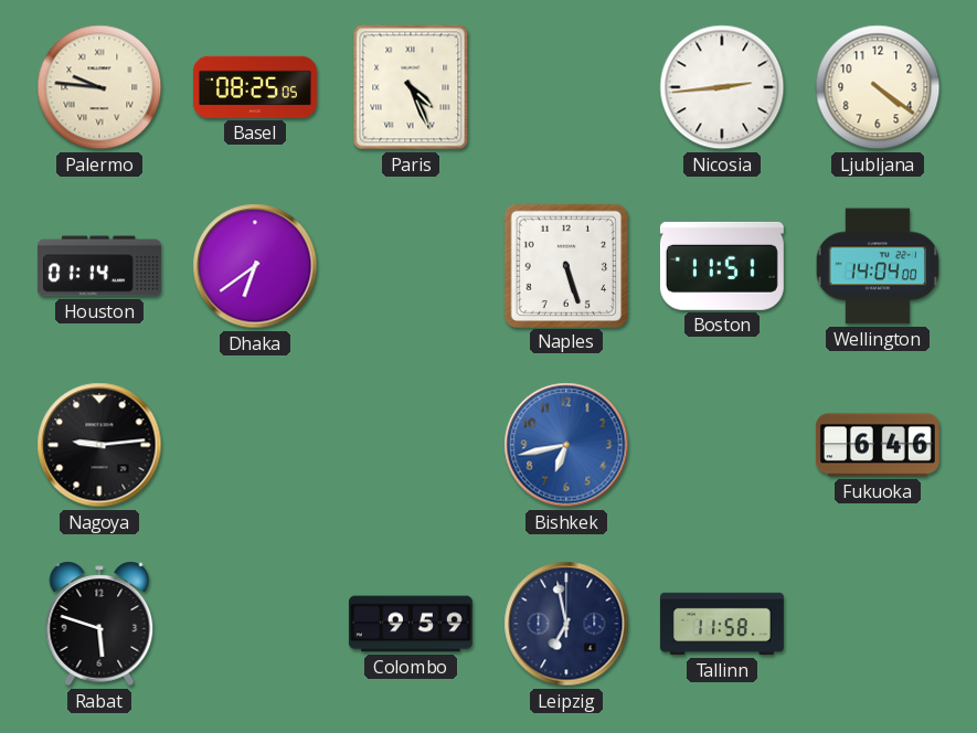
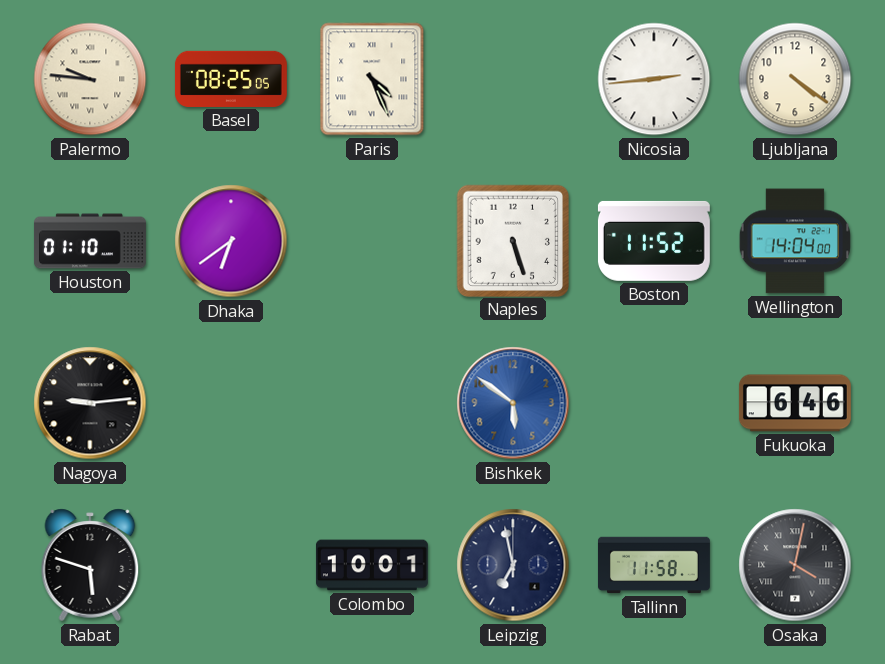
Houston: 01:14 -> 01:10 (90, 241)
Boston: 11:51 -> 11:52 (654, 241)
Bishkek: 6:43 -> 5:51 (513, 403)
Colombo: 9:59 -> 10:01 (372, 565)
Osaka: none -> 4:02 (795, 565)
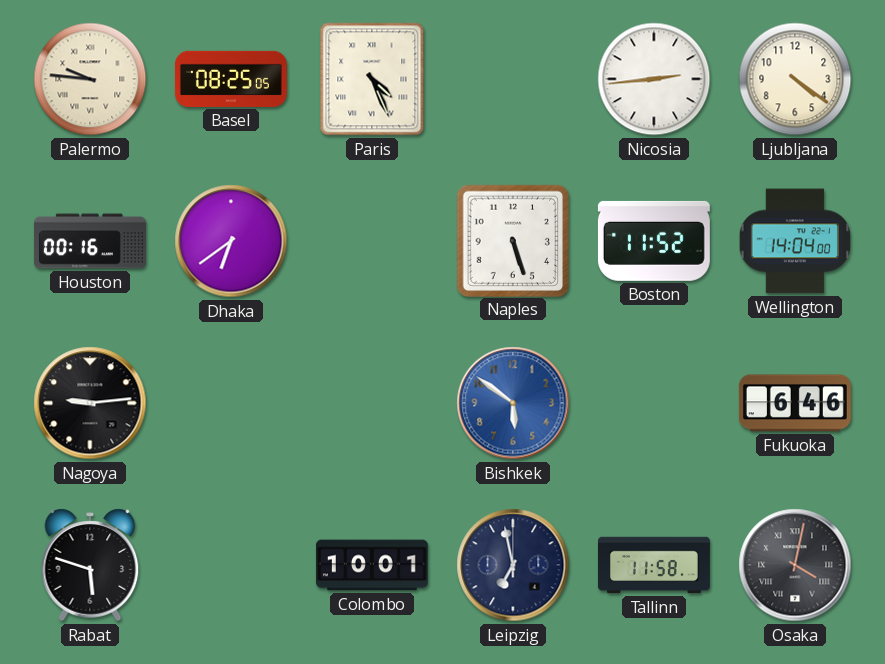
Houston: 01:10 -> 00:16 (90, 241)
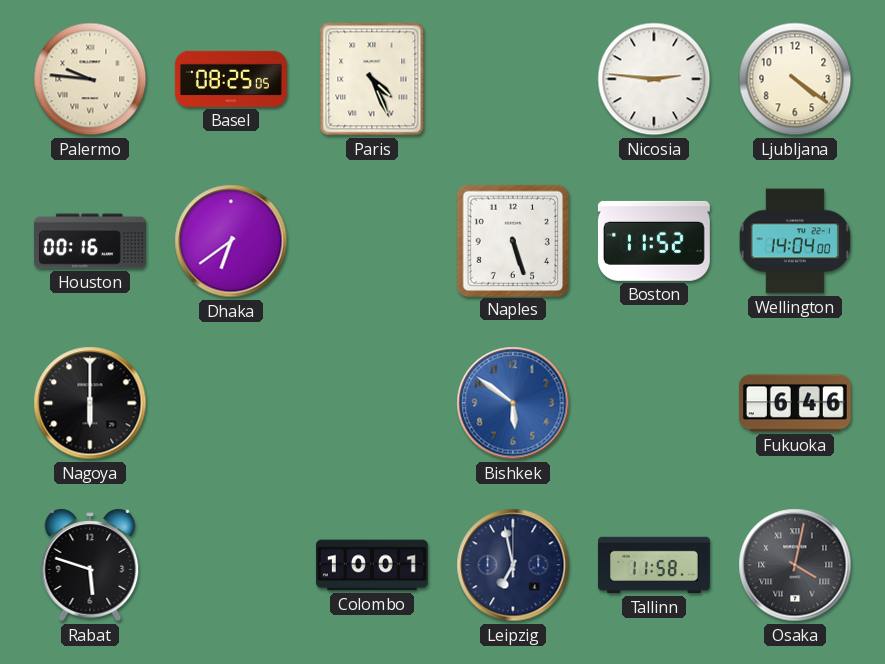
Nicosia: 2:44 -> 2:46 (654, 79)
Nagoya: 9:14 -> 6:00 (90, 403)
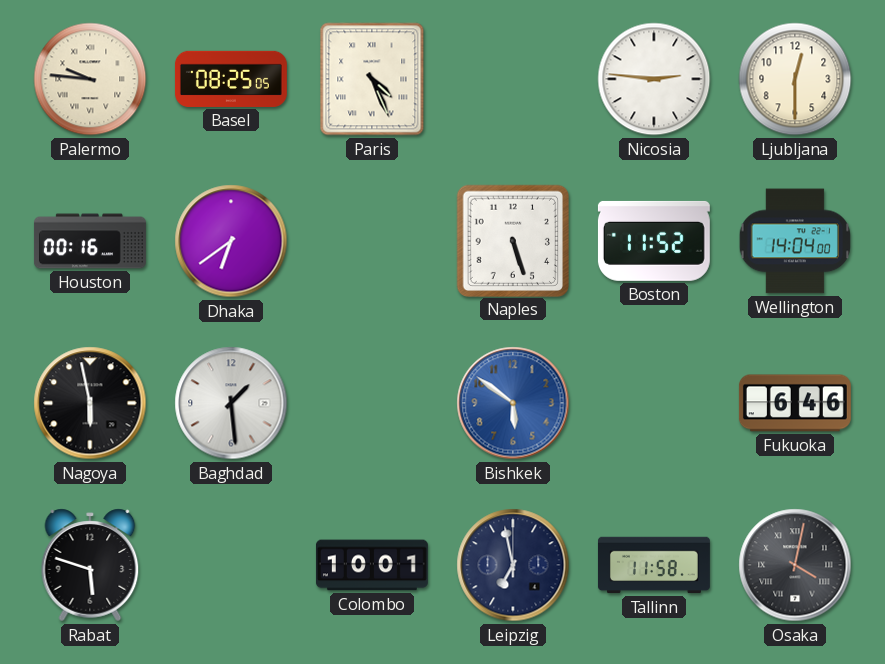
Ljubljana: 4:21 -> 12:30 (795, 79)
Nagoya: 6:00 -> 5:58 (90, 403)
Baghdad: none -> 1:29 (231, 403)
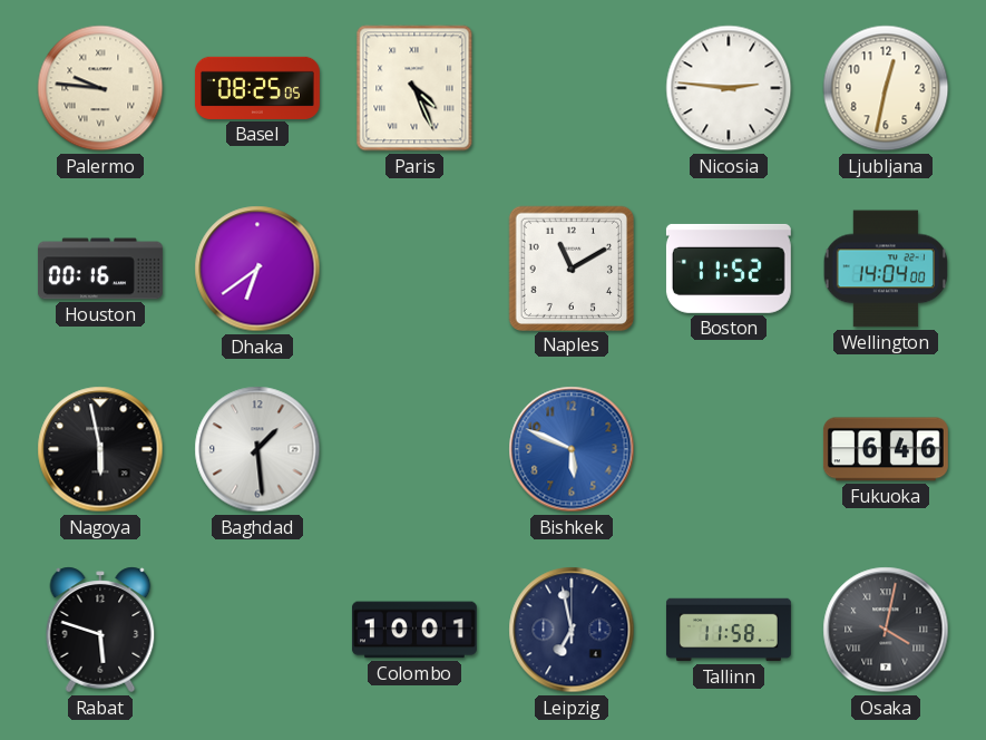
Ljubljana: 12:30 -> 12:32 (886, 88)
Naples: 5:27 -> 11:10 (570, 267)
Bishkek: 5:51 -> 5:49 (572, 449)
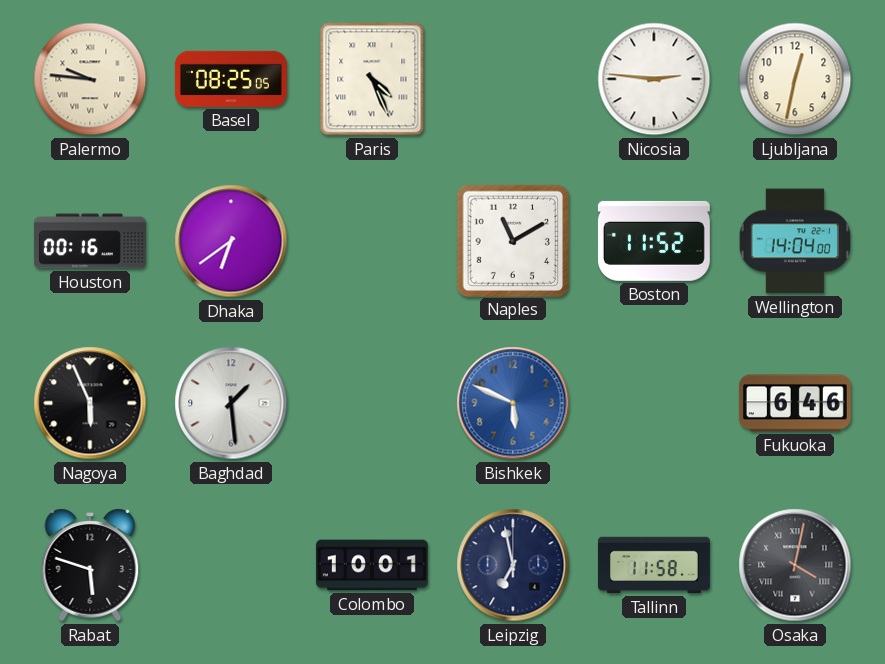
Nagoya: 5:58 -> 5:56 (90, 403)
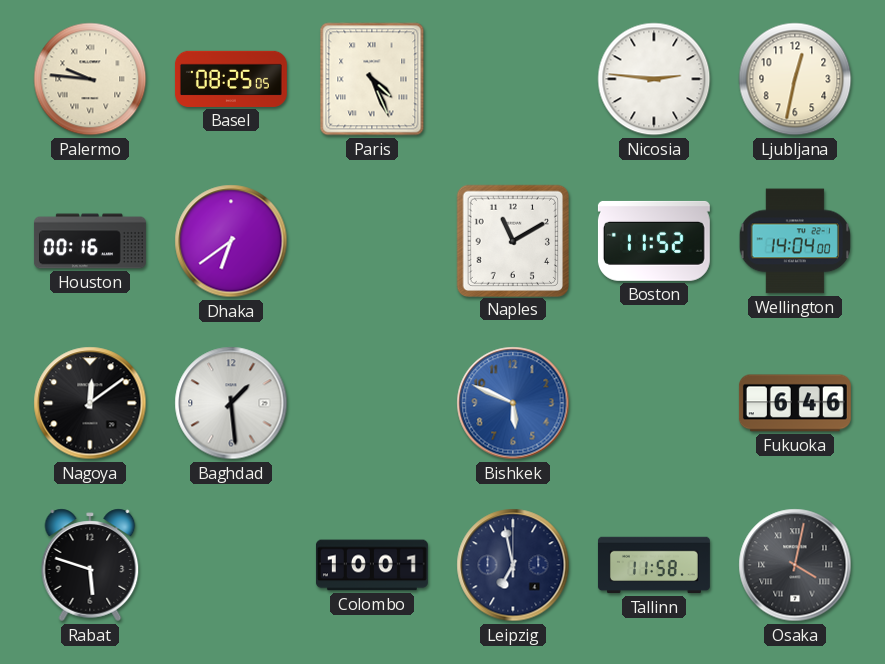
Nagoya: 5:56 -> 12:09 (90, 403)
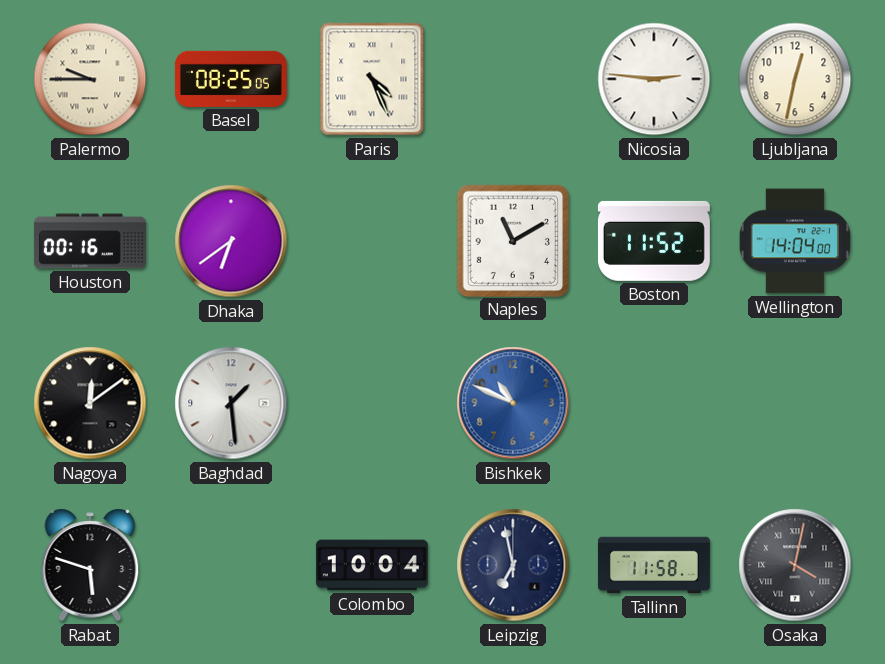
Palermo: 9:46 -> 9:45 (90, 79)
Bishkek: 5:49 -> 10:49 (513, 403)
Fukuoka: 6:46 -> none (795, 403)
Colombo: 10:01 -> 10:04 (372, 565)
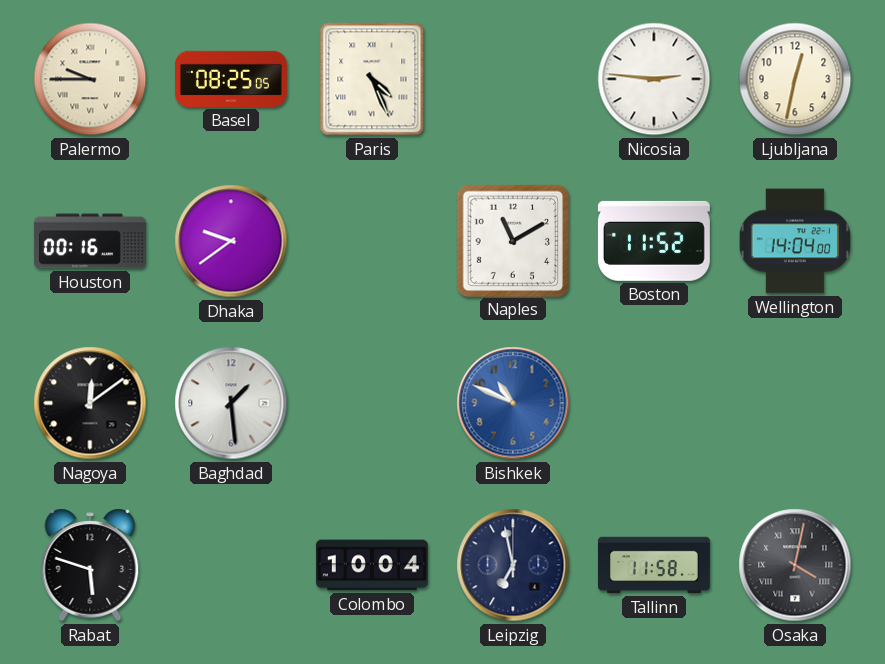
Dhaka: 6:39 -> 9:39 (231, 241)
